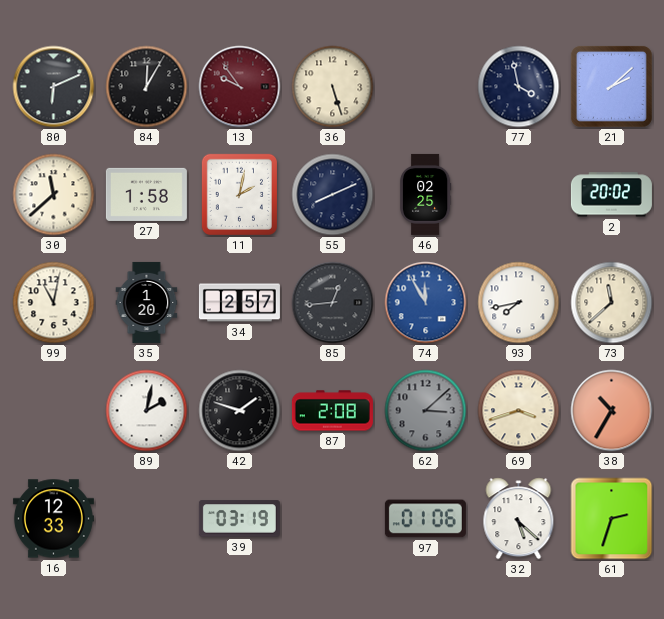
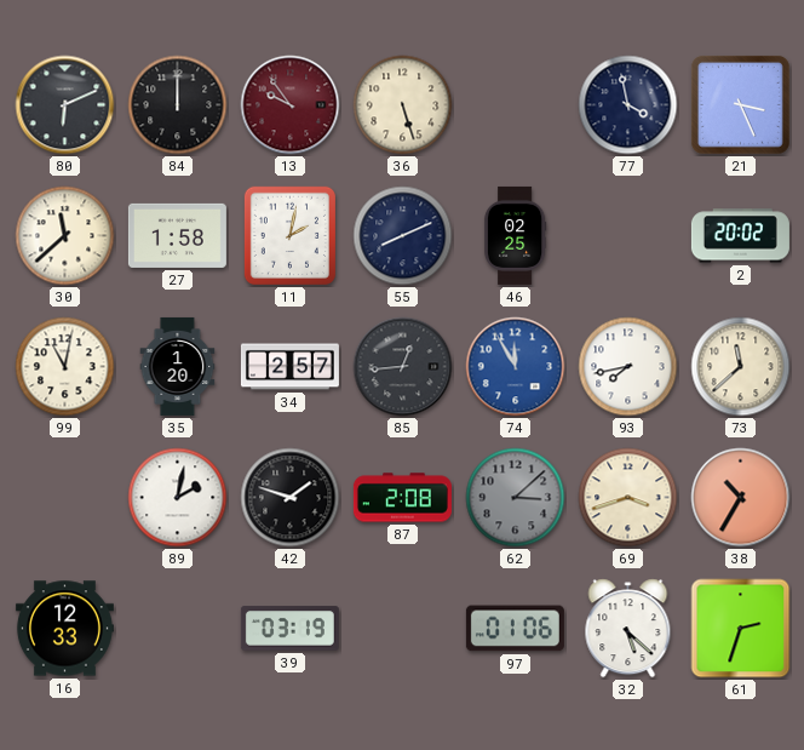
84: 12:05 -> 12:00 (178, 105)
21: 2:08 -> 3:26 (740, 104)
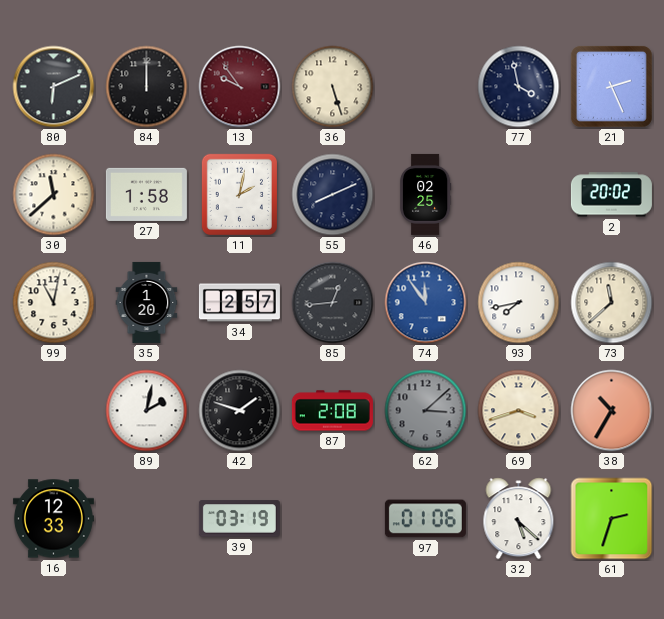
21: 3:26 -> 2:26 (611, 86)
74: 11:55 -> 11:54 (426, 303)
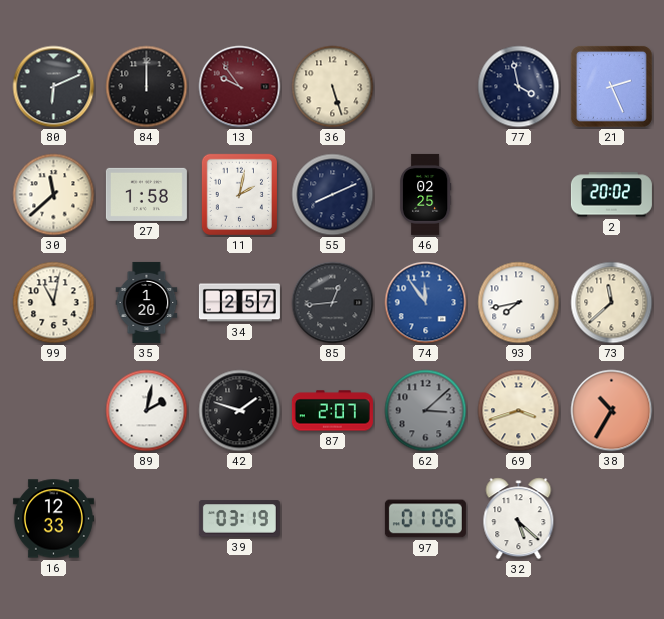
87: 2:08 -> 2:07 (332, 411)
61: 2:33 -> none (612, 519)
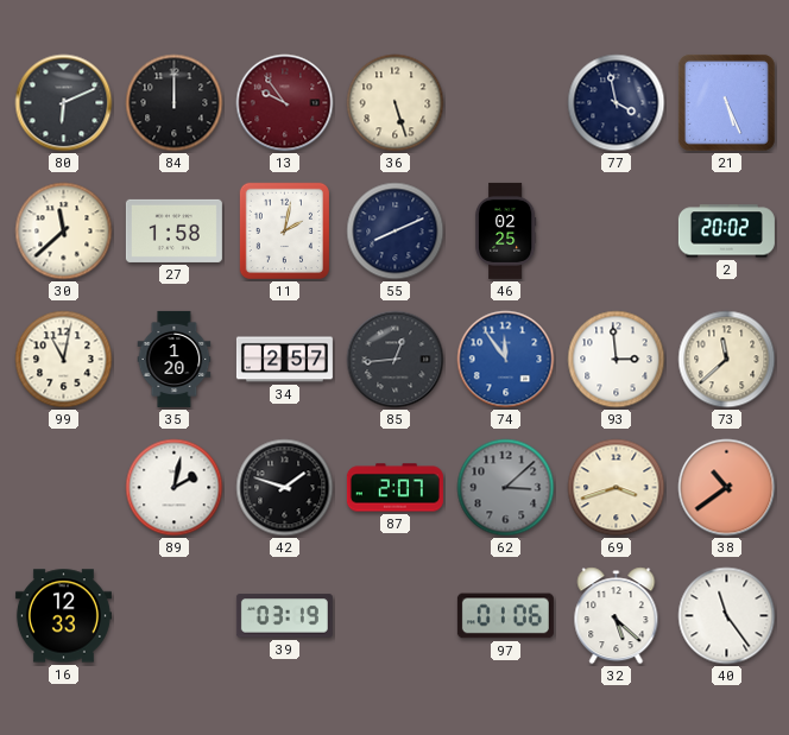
21: 2:26 -> 5:26 (726, 102)
93: 7:43 -> 2:59 (617, 360)
38: 10:35 -> 10:39 (727, 488)
40: none -> 11:24 (727, 616)
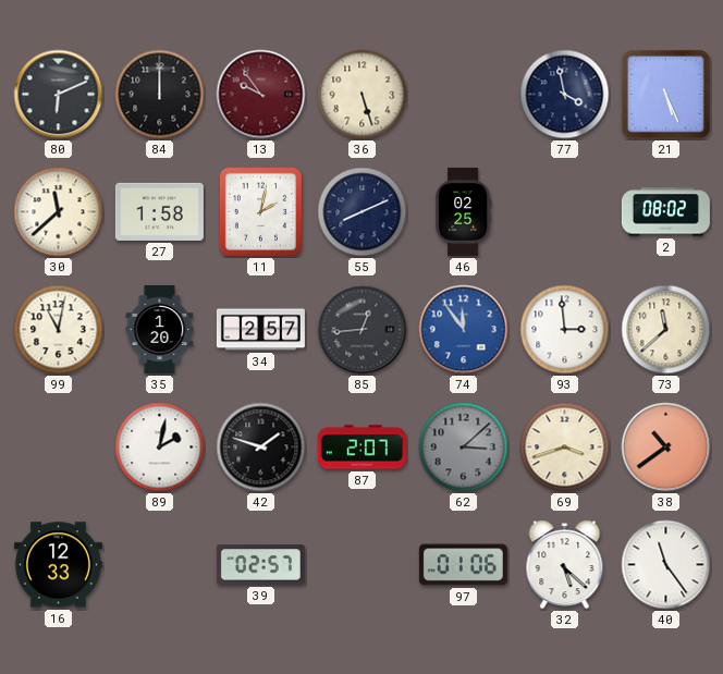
2: 20:02 -> 08:02 (665, 212)
39: 03:19 -> 02:57 (260, 565)
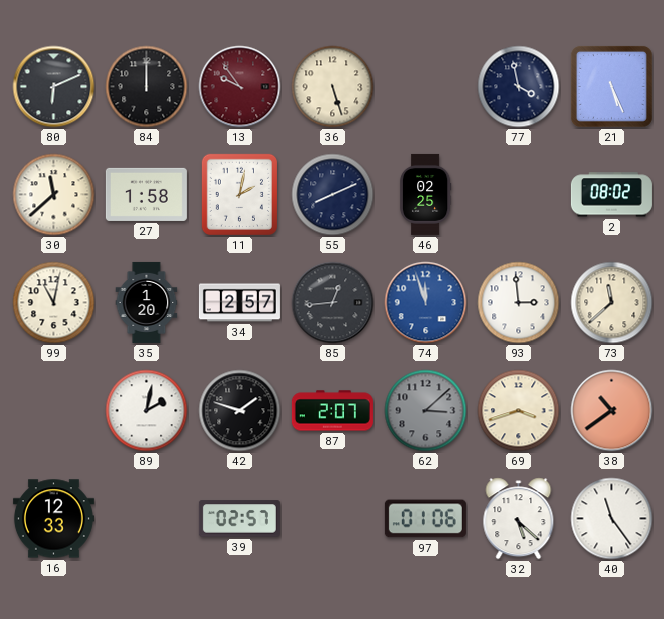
74: 11:54 -> 11:57 (426, 303)
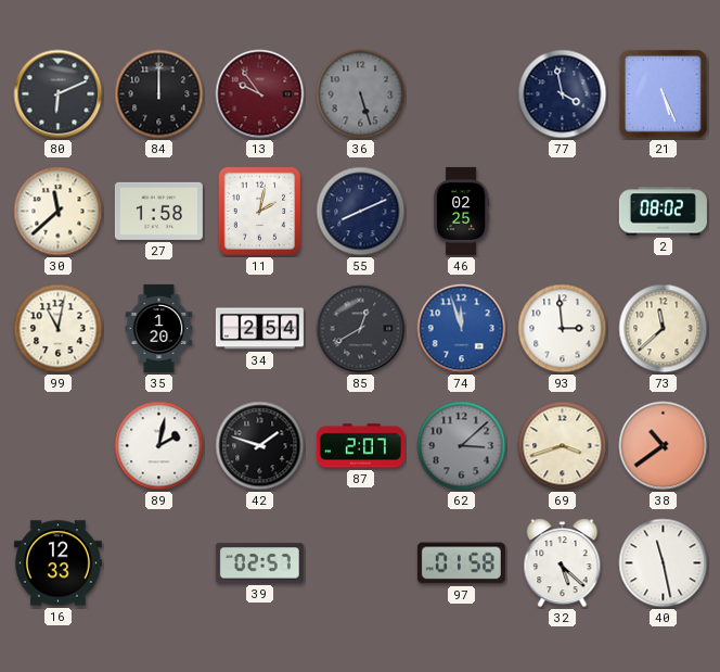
36 dial: cream -> grey (361, 94)
34: 2:57 -> 2:54 (259, 329)
85: 12:44 -> 12:40 (361, 329)
97: 01:06 -> 01:58 (461, 563)
40: 11:24 -> 11:28 (664, 563)
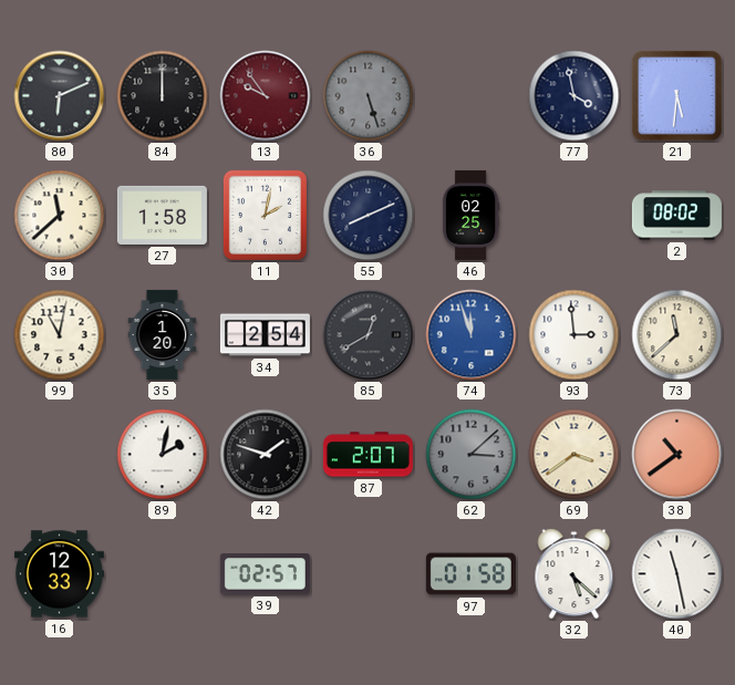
21: 5:26 -> 5:31 (676, 95)
69: 3:42 -> 3:39 (574, 455)
